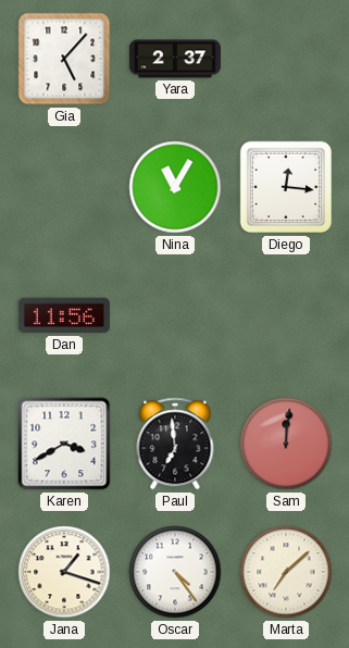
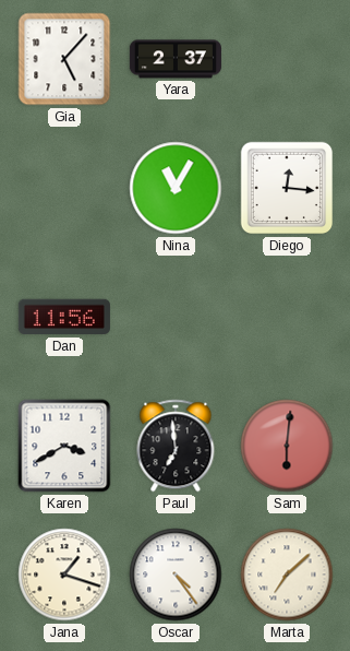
Sam: 12:01 -> 6:01 (287, 446)
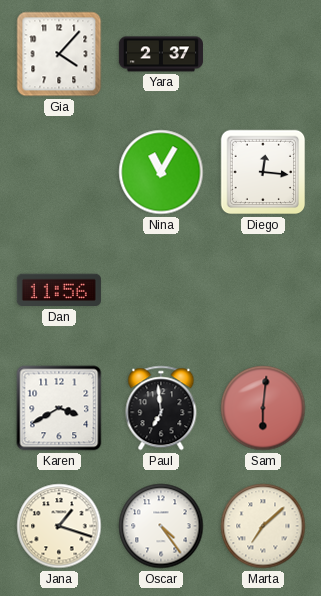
Gia: 5:07 -> 4:07 (59, 54)
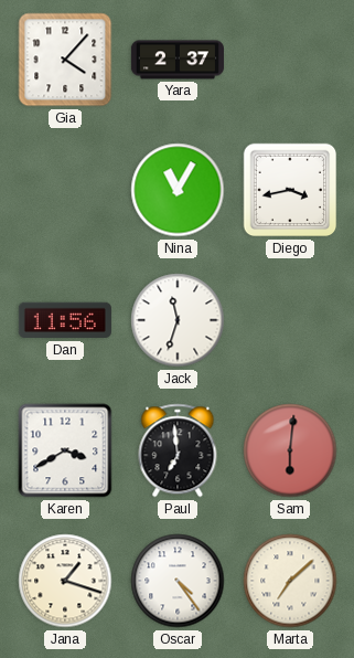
Diego: 12:16 -> 3:43 (290, 190)
Jack: none -> 11:33 (178, 320)
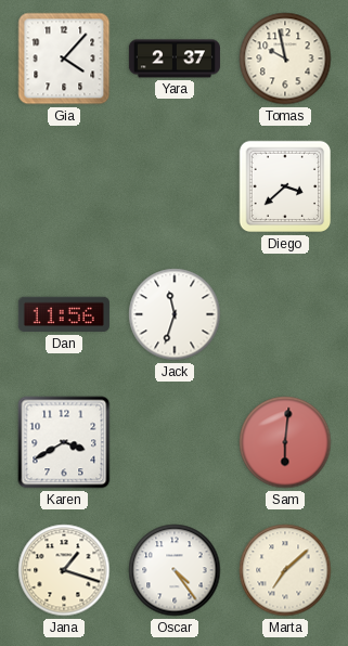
Tomas: none -> 9:58 (285, 59)
Nina: 11:05 -> none (178, 190)
Diego: 3:43 -> 3:38 (285, 186)
Paul: 6:59 -> none (178, 450)
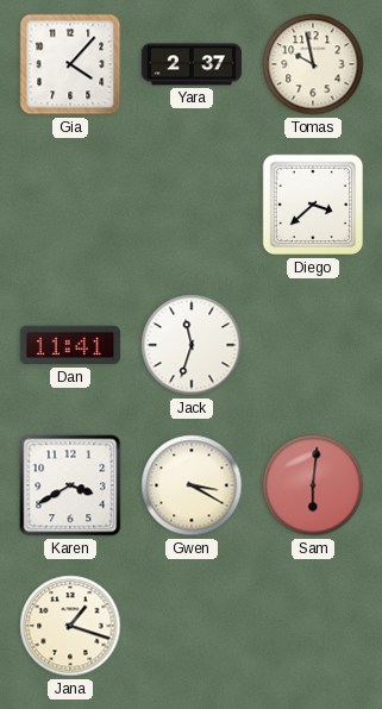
Dan: 11:56 -> 11:41 (70, 345)
Gwen: none -> 3:20 (192, 485)
Oscar: 4:24 -> none (175, 570)
Marta: 7:08 -> none (285, 570)
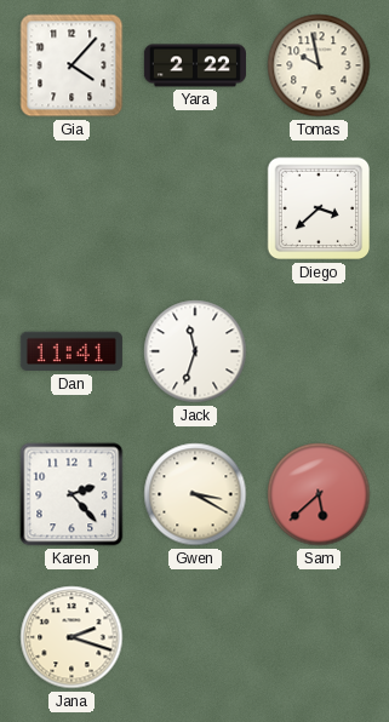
Yara: 2:37 -> 2:22 (195, 65)
Karen: 3:40 -> 2:23 (71, 494)
Sam: 6:01 -> 5:38 (319, 494)
Jana: 1:18 -> 2:18 (71, 637)
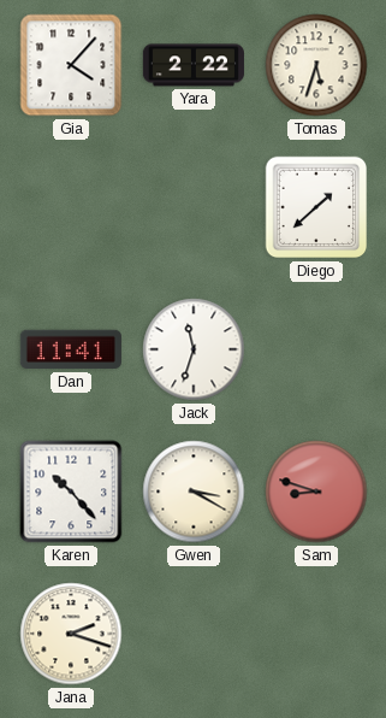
Tomas: 9:58 -> 5:33 (316, 65)
Diego: 3:38 -> 1:38 (316, 207)
Karen: 2:23 -> 10:23 (71, 492)
Sam: 5:38 -> 8:48 (316, 492)
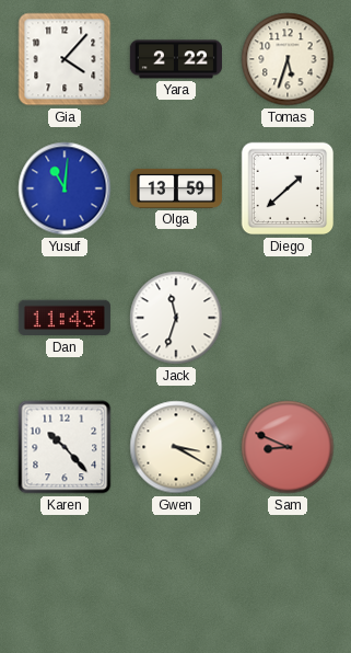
Yusuf: none -> 11:01 (65, 188)
Olga: none -> 13:59 (176, 188)
Dan: 11:41 -> 11:43 (65, 318)
Sam: 8:48 -> 8:49 (288, 447)
Jana: 2:18 -> none (71, 634)
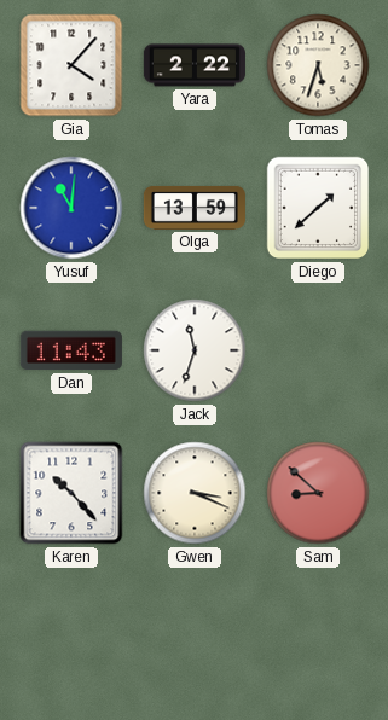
Gwen: 3:20 -> 3:19 (195, 493)
Sam: 8:49 -> 8:52 (318, 493)
